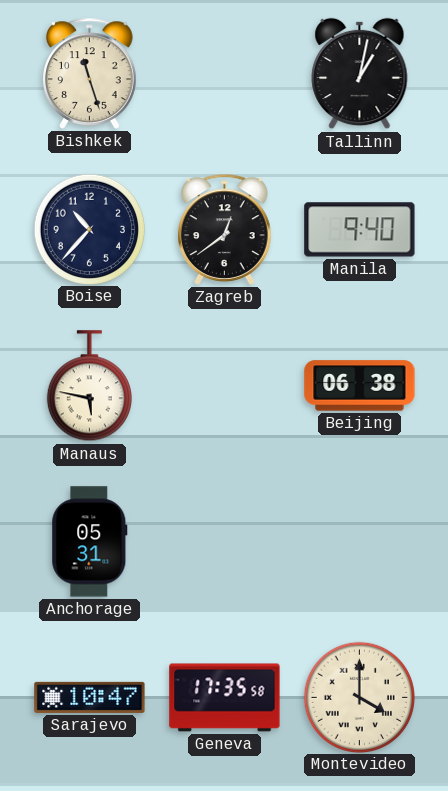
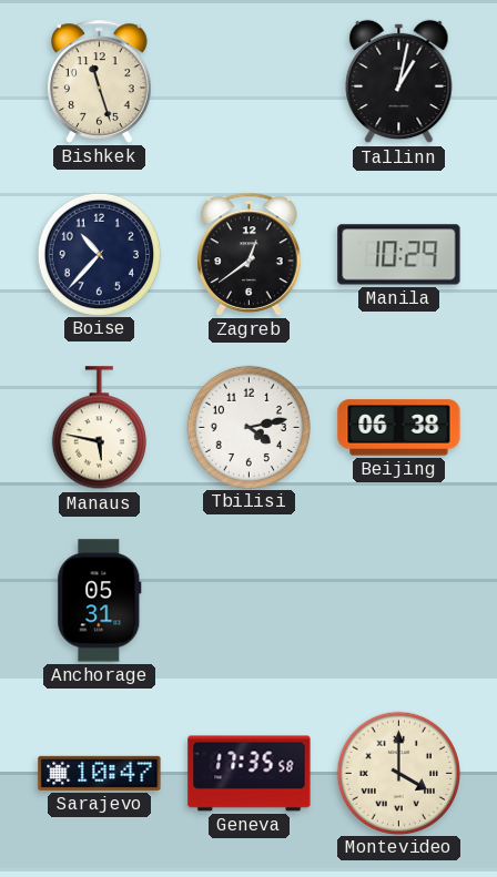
Manila: 9:40 -> 10:29 (399, 255)
Tbilisi: none -> 4:13 (248, 427)
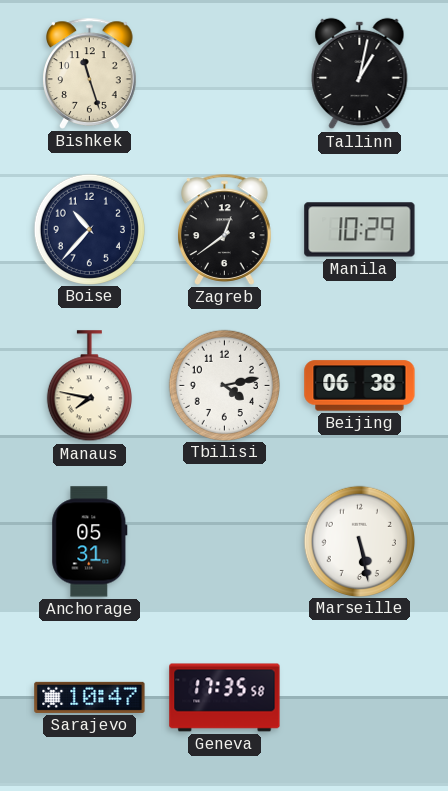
Manaus: 5:47 -> 7:47 (89, 386)
Marseille: none -> 5:28 (359, 541)
Montevideo: 4:00 -> none (398, 773)
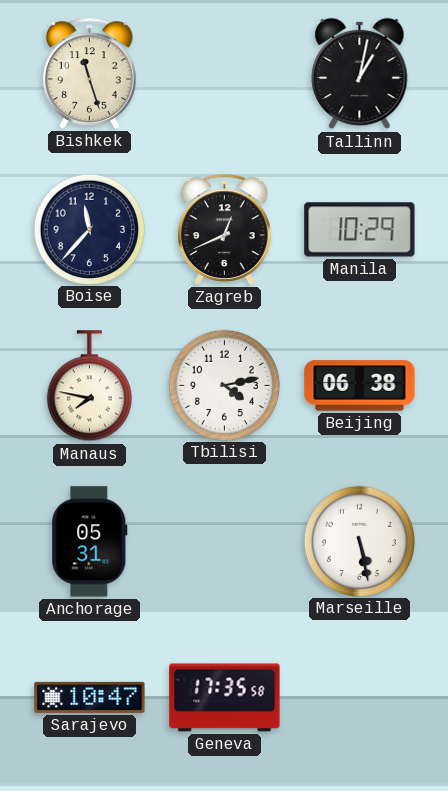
Boise: 10:37 -> 11:37 (89, 229)
Zagreb: 12:39 -> 12:41 (225, 229)
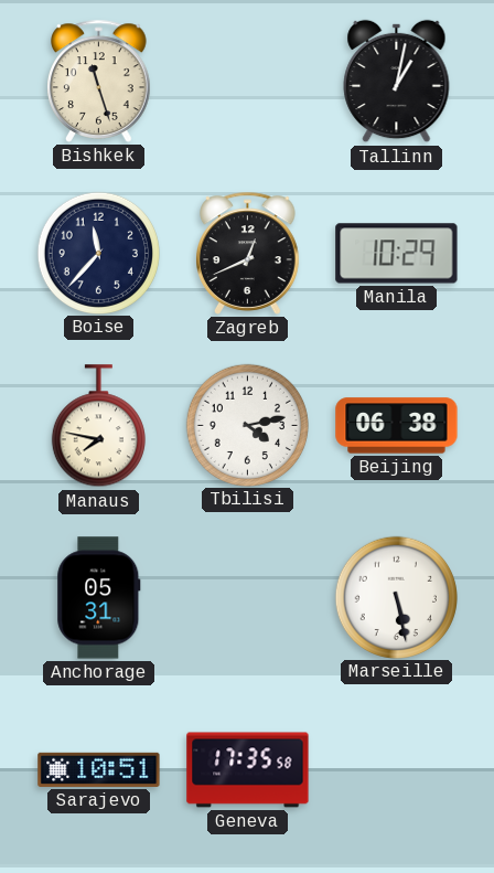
Sarajevo: 10:47 -> 10:51 (99, 769)
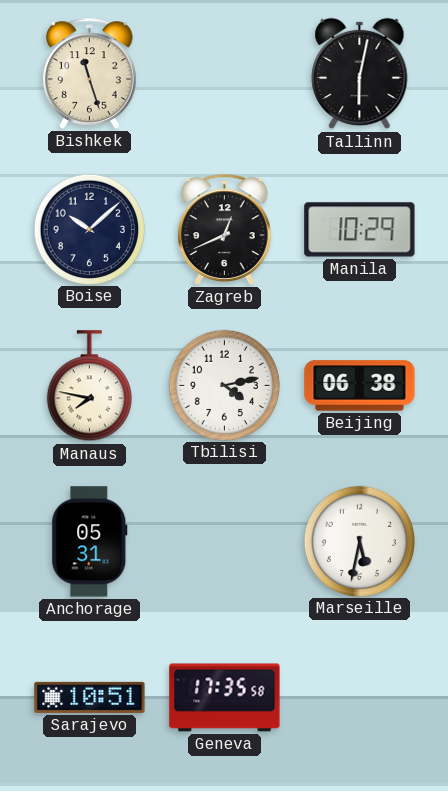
Tallinn: 1:02 -> 6:02 (360, 74)
Boise: 11:37 -> 10:08 (89, 229)
Marseille: 5:28 -> 5:32 (359, 541)
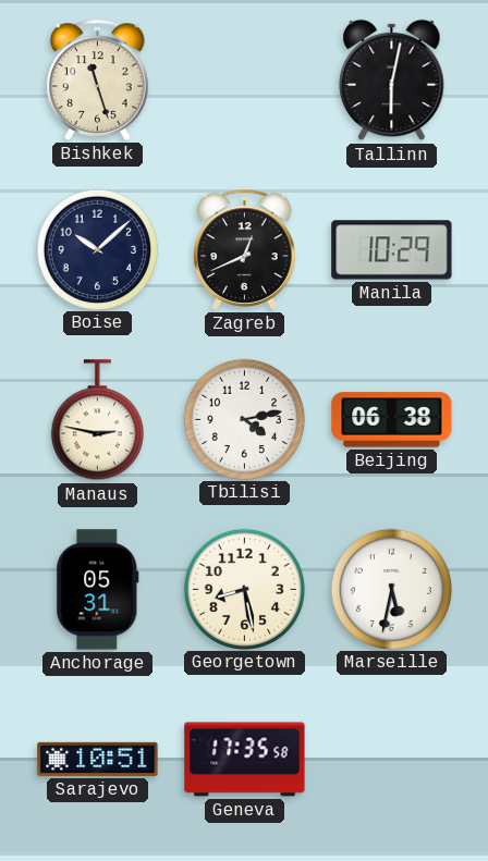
Manaus: 7:47 -> 2:47 (97, 420)
Georgetown: none -> 8:28 (244, 589)
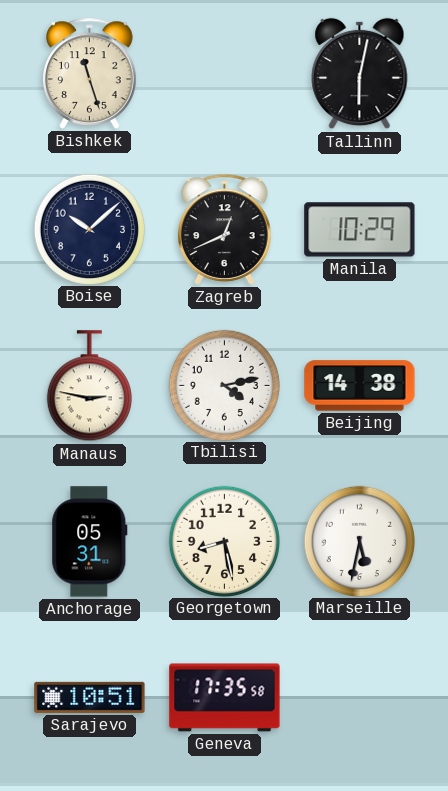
Beijing: 06:38 -> 14:38 (360, 386)
